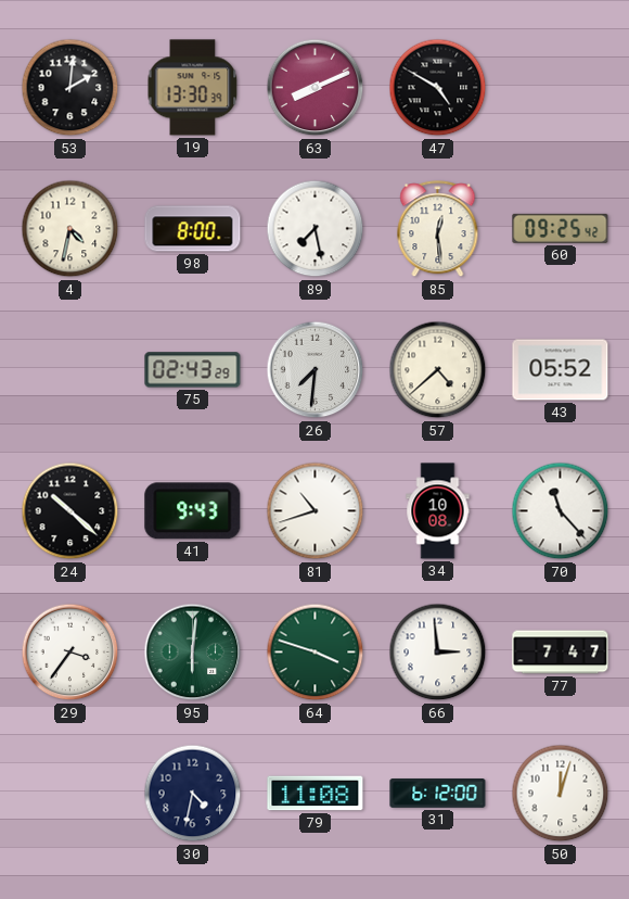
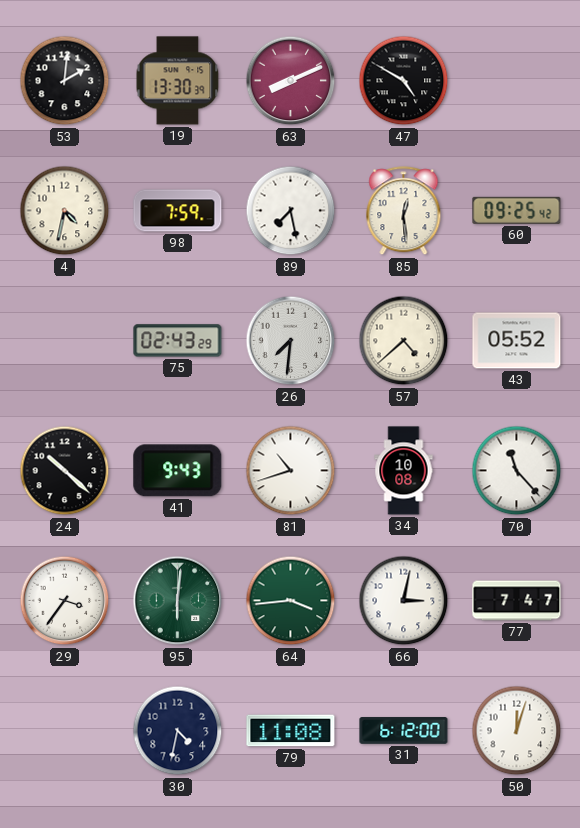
98: 8:00 -> 7:59 (178, 211)
64: 3:48 -> 3:44 (291, 601)
66: 2:59 -> 3:02 (404, 601)
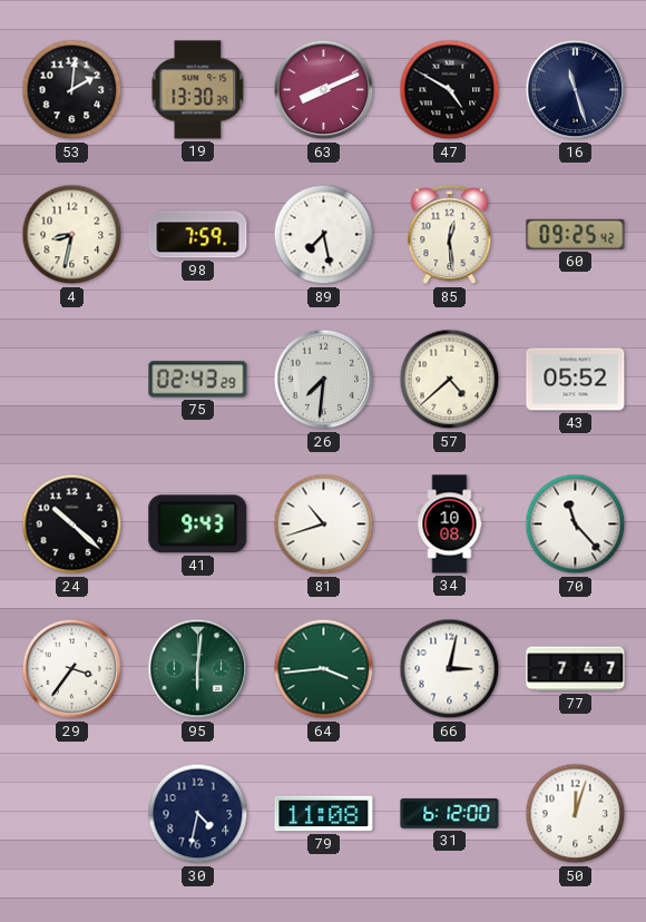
16: none -> 11:27 (576, 90)
4: 4:32 -> 8:32 (72, 235)
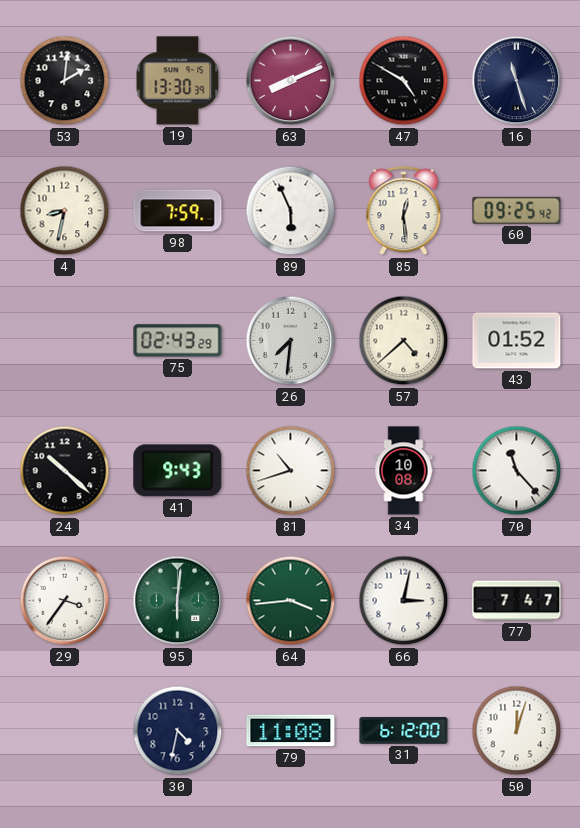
89: 7:28 -> 5:56 (291, 211)
43: 05:52 -> 01:52 (517, 341)
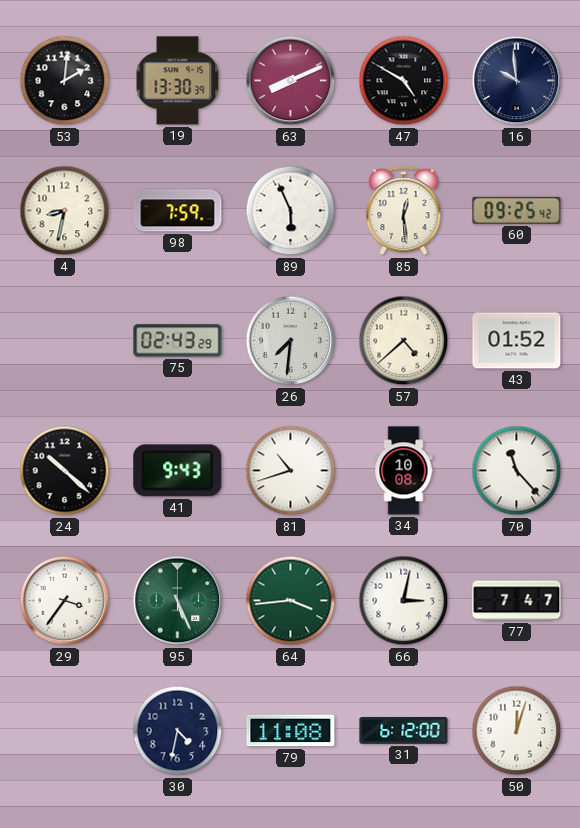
16: 11:27 -> 9:59 (517, 81)
95: 6:01 -> 5:26 (178, 601)
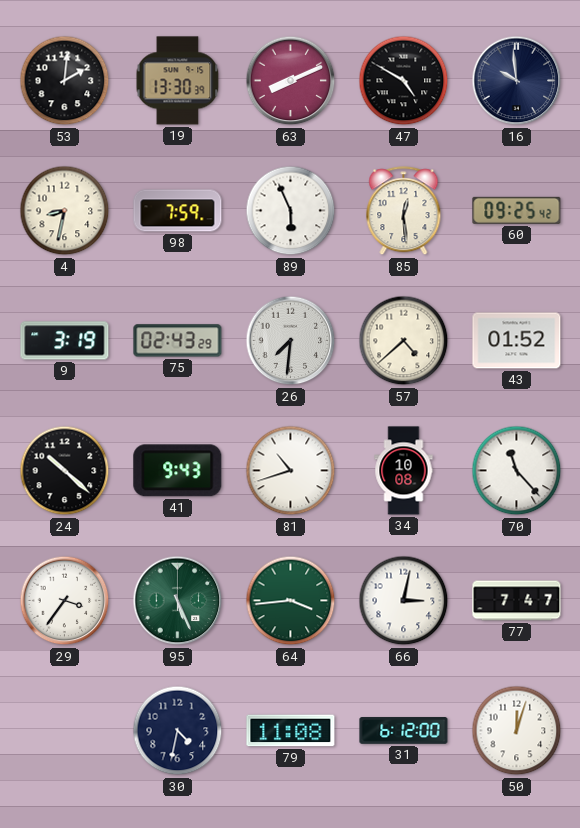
9: none -> 3:19 (65, 341)
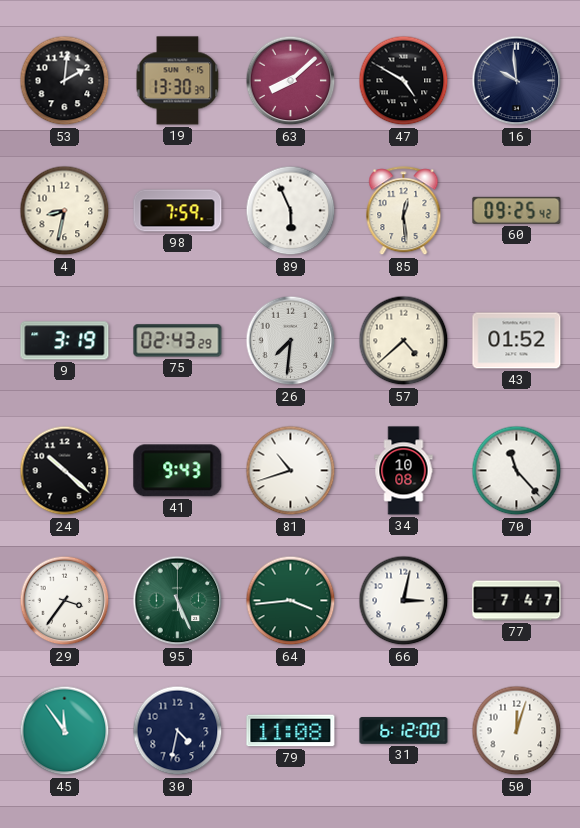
63: 8:11 -> 8:08 (291, 81)
45: none -> 11:54 (65, 731)
